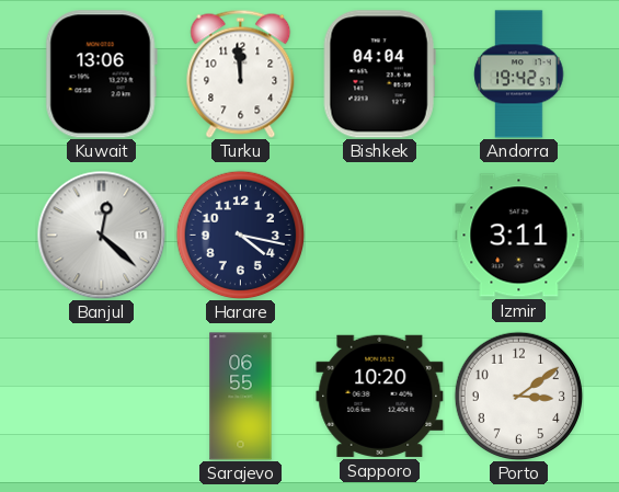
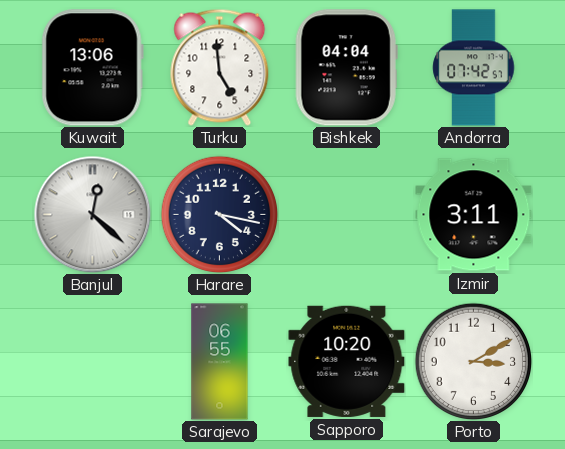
Turku: 11:59 -> 4:59 (220, 67)
Andorra: 19:42 -> 07:42 (474, 68)
Porto: 3:09 -> 3:10 (473, 361)
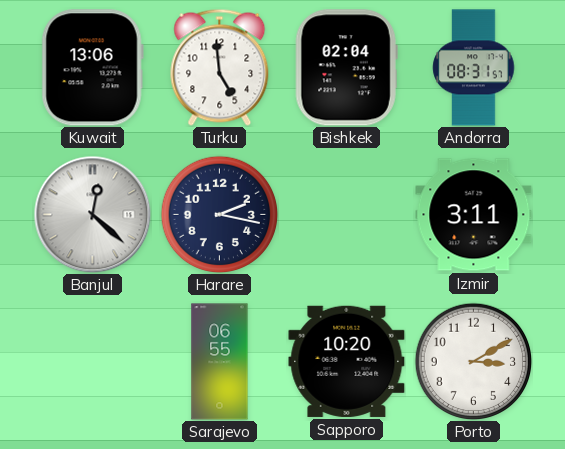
Bishkek: 04:04 -> 02:04 (346, 68)
Andorra: 07:42 -> 08:31 (474, 68)
Harare: 4:17 -> 2:17 (219, 214)
